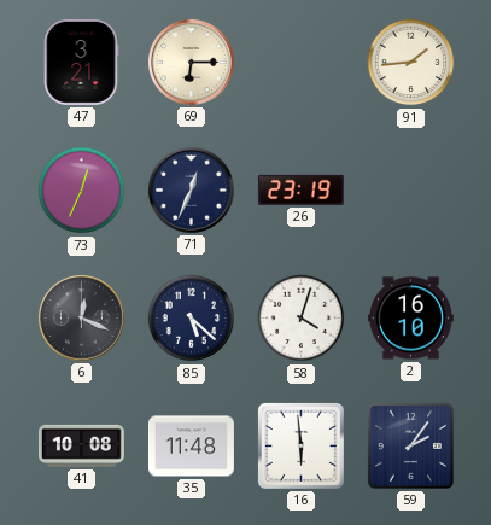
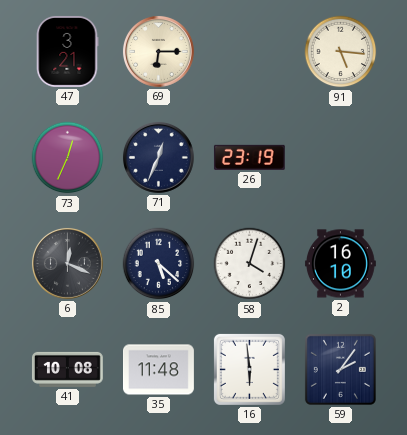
91: 1:44 -> 5:16 (341, 52)
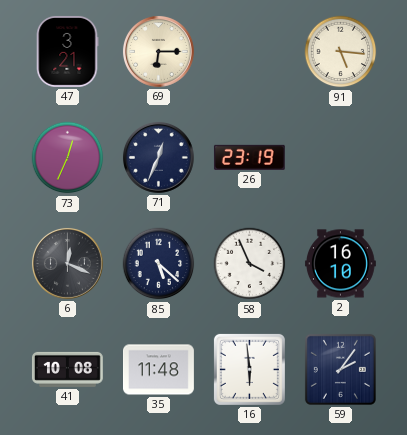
58: 4:03 -> 3:56 (250, 264)
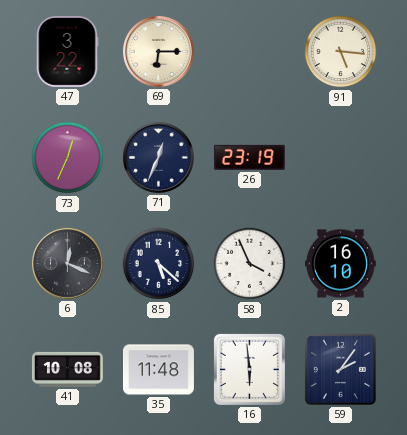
47: 3:21 -> 3:22 (67, 51)
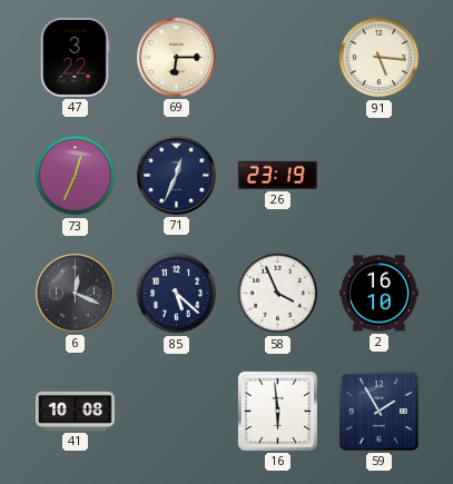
35: 11:48 -> none (159, 370)
59: 2:06 -> 1:55 (378, 411)
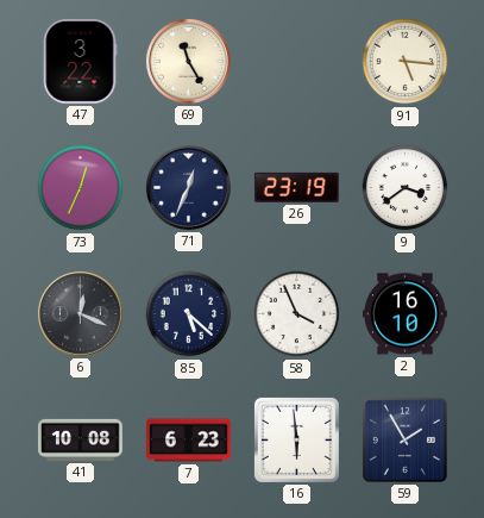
69: 6:15 -> 11:25 (188, 61)
9: none -> 3:39 (406, 188)
7: none -> 6:23 (189, 441)
